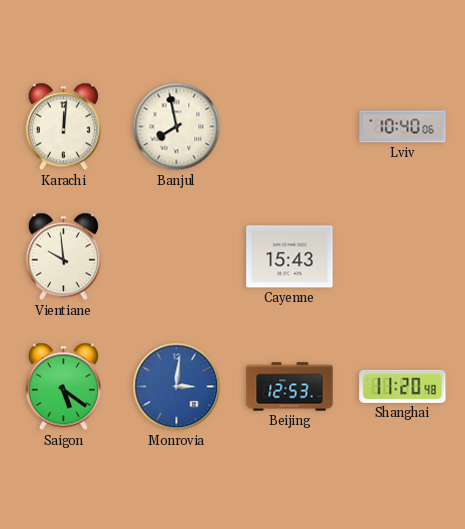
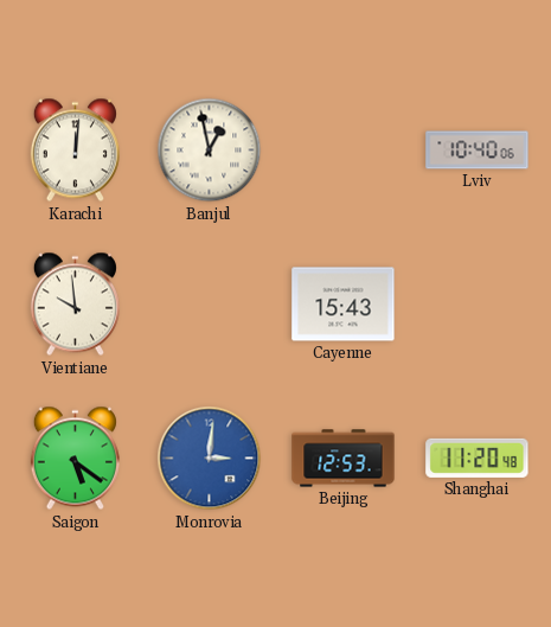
Banjul: 7:58 -> 12:58 (210, 151)
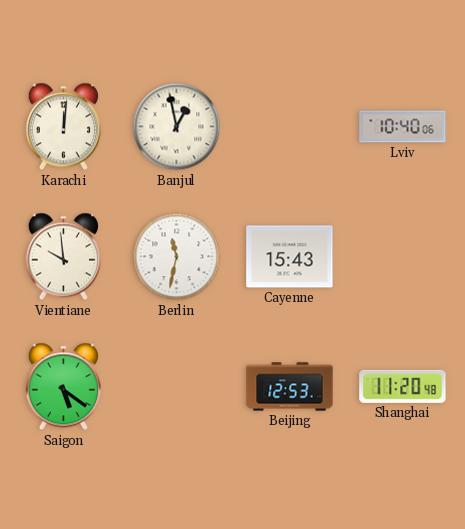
Berlin: none -> 11:32 (177, 257)
Monrovia: 3:01 -> none (210, 459)
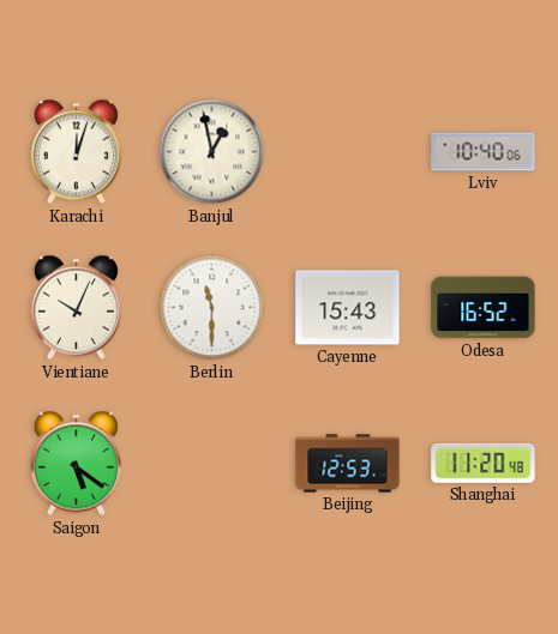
Karachi: 12:01 -> 12:03 (76, 152)
Vientiane: 9:59 -> 10:04 (76, 308)
Berlin: 11:32 -> 11:30 (212, 308)
Odesa: none -> 16:52 (484, 308)
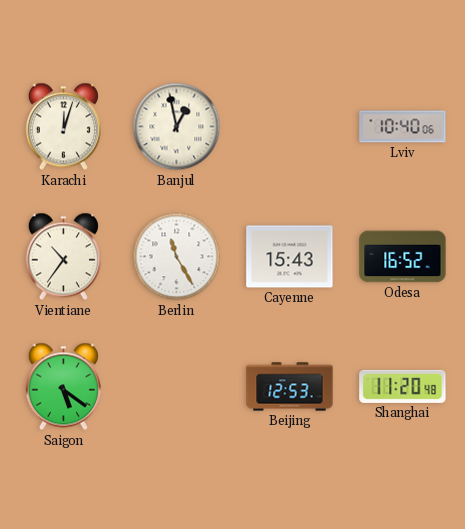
Vientiane: 10:04 -> 10:36 (63, 257)
Berlin: 11:30 -> 11:25 (177, 257)
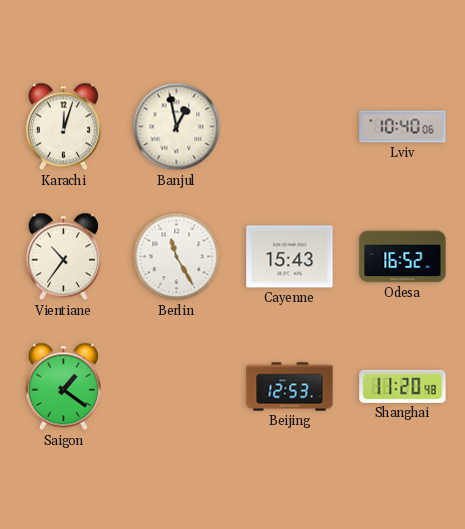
Saigon: 5:21 -> 1:21 (63, 387)
